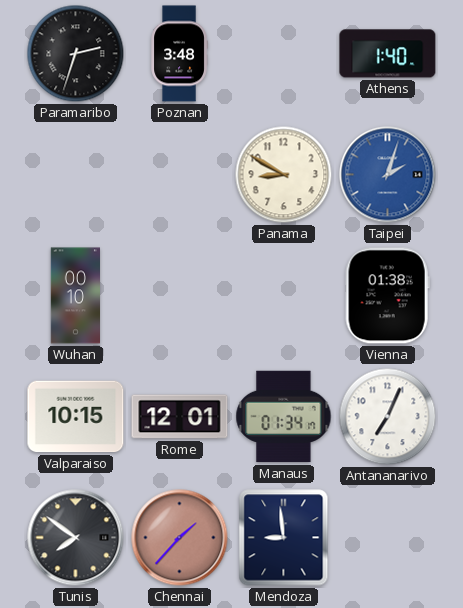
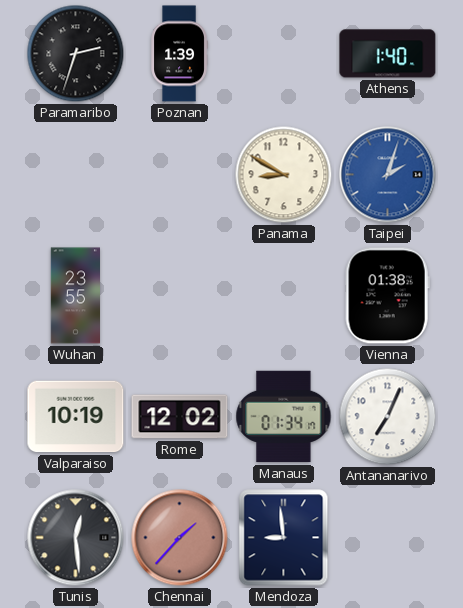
Poznan: 3:48 -> 1:39 (179, 54)
Wuhan: 00:10 -> 23:55 (75, 296)
Valparaiso: 10:15 -> 10:19 (76, 417)
Rome: 12:01 -> 12:02 (180, 417)
Tunis: 7:51 -> 12:29 (76, 538)
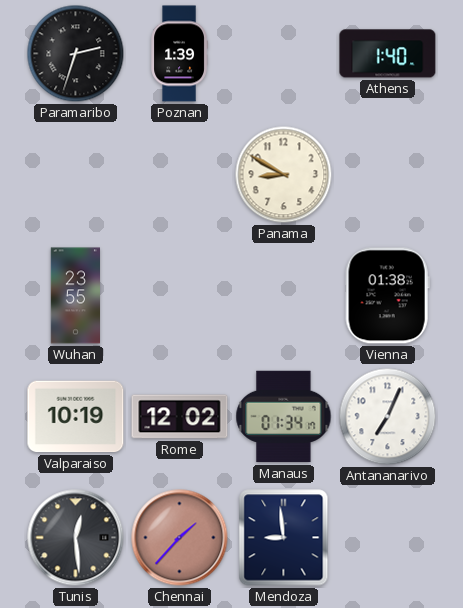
Taipei: 2:03 -> none (388, 175)
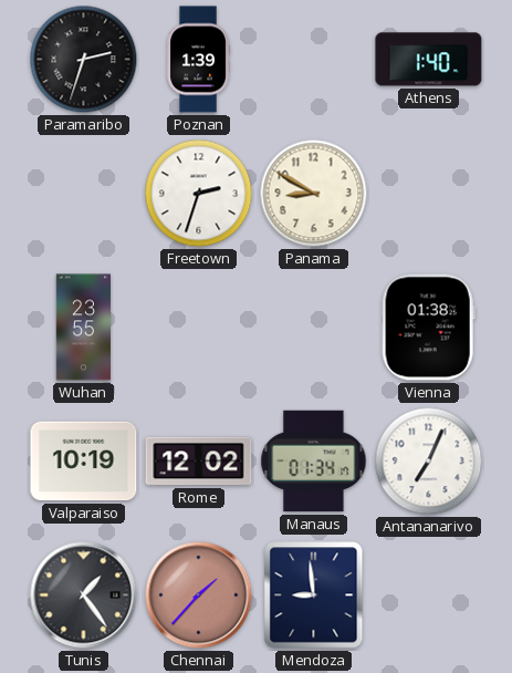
Freetown: none -> 2:33 (199, 194)
Tunis: 12:29 -> 1:24 (84, 596)
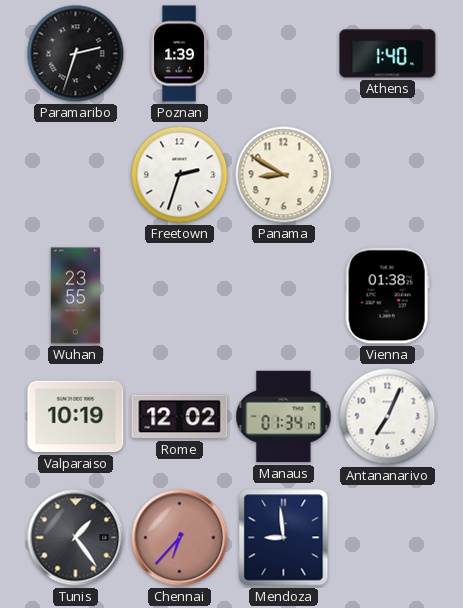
Chennai: 1:37 -> 6:37 (180, 538)
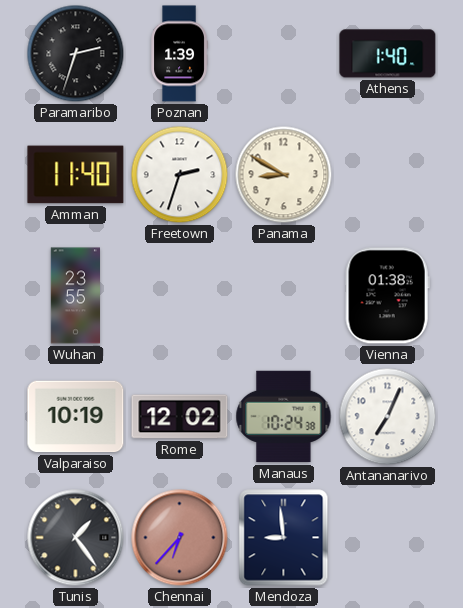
Amman: none -> 11:40 (76, 175)
Manaus: 01:34 -> 10:24 (284, 417)
